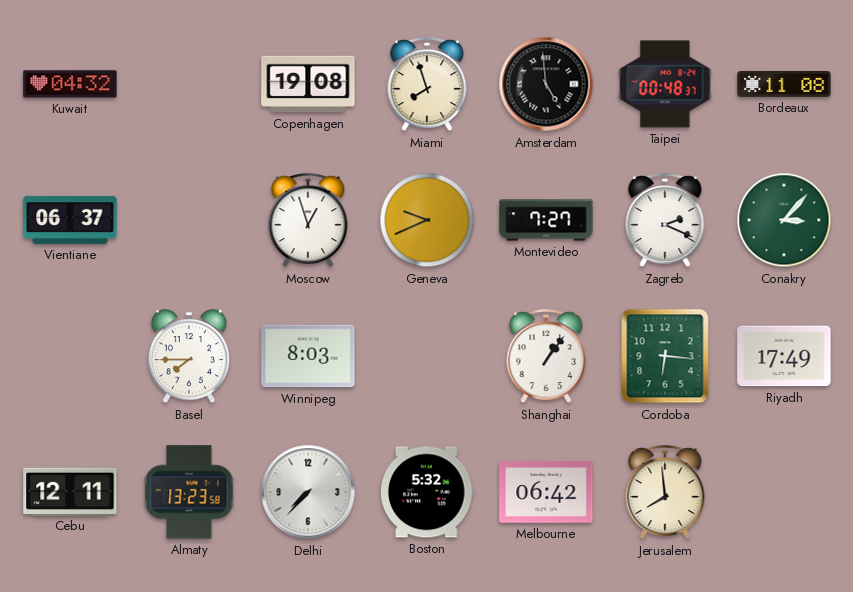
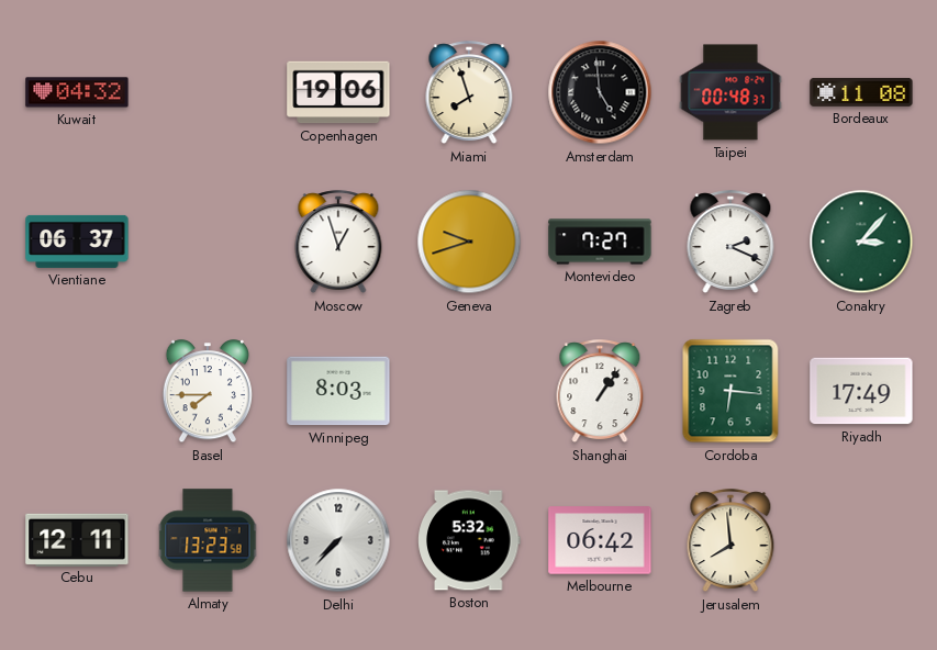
Copenhagen: 19:08 -> 19:06 (338, 92)
Geneva: 9:41 -> 9:42 (469, 242)
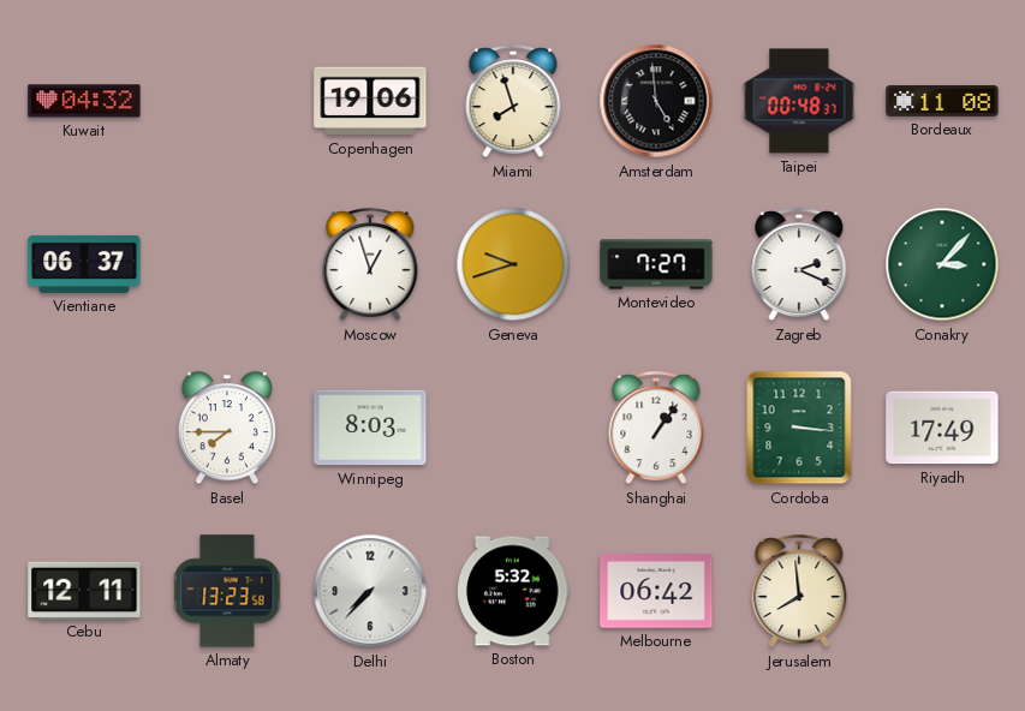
Cordoba: 6:16 -> 3:16 (799, 428)
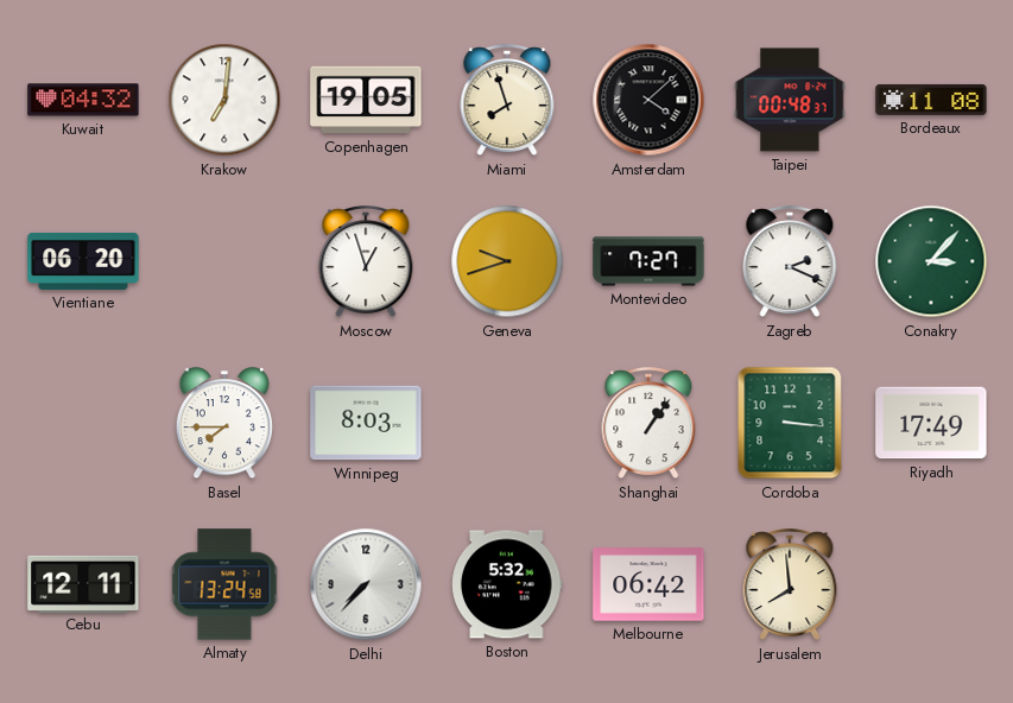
Krakow: none -> 7:01 (224, 100)
Copenhagen: 19:06 -> 19:05 (366, 100)
Amsterdam: 4:59 -> 4:08 (648, 100)
Vientiane: 06:37 -> 06:20 (83, 261)
Almaty: 13:23 -> 13:24 (224, 584)
